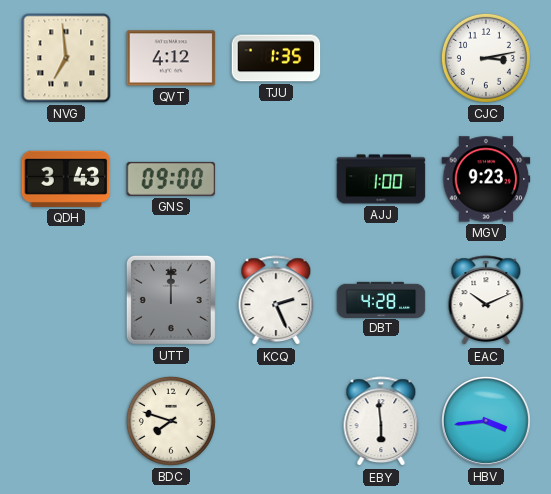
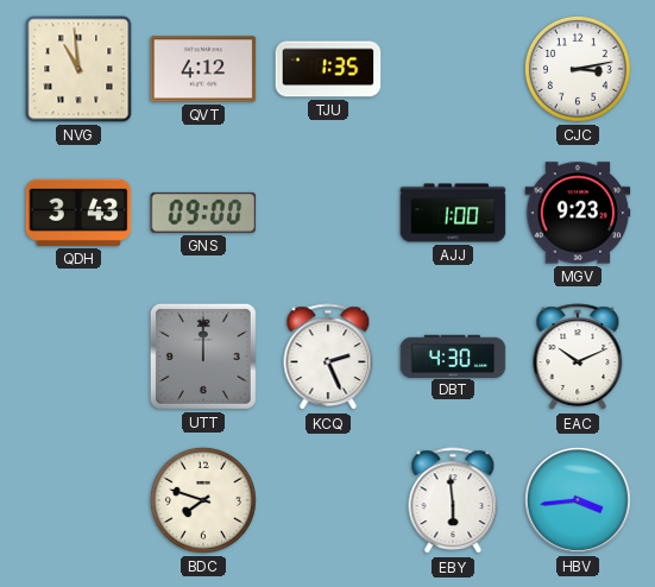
NVG: 6:59 -> 10:59 (78, 69)
DBT: 4:28 -> 4:30 (453, 355)
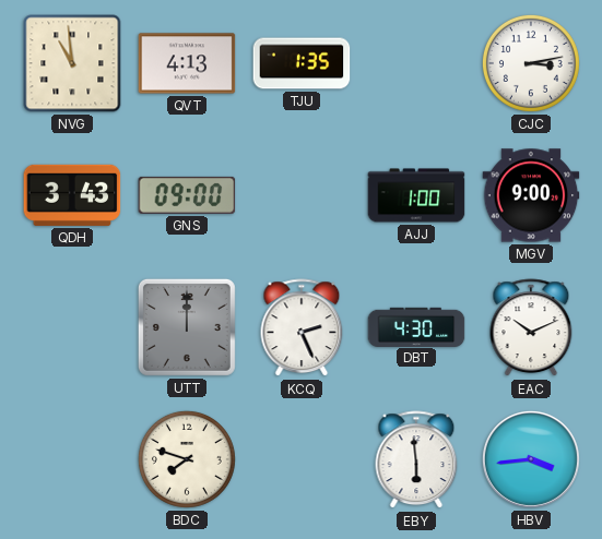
QVT: 4:12 -> 4:13 (187, 63)
MGV: 9:23 -> 9:00 (531, 195)
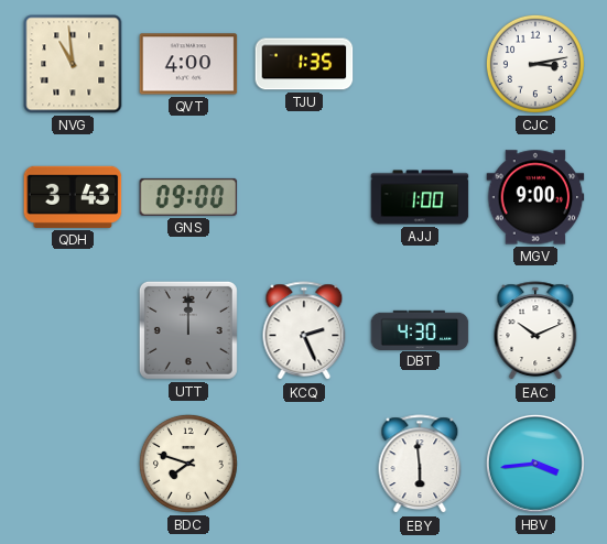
QVT: 4:13 -> 4:00 (188, 64)
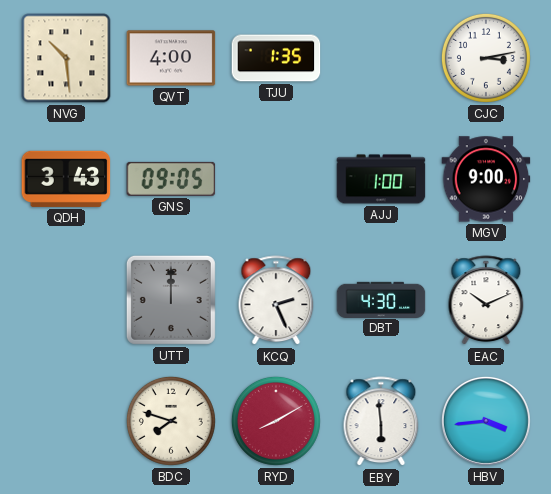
NVG: 10:59 -> 10:29 (66, 58)
GNS: 09:00 -> 09:05 (171, 179)
RYD: none -> 8:10 (276, 421)
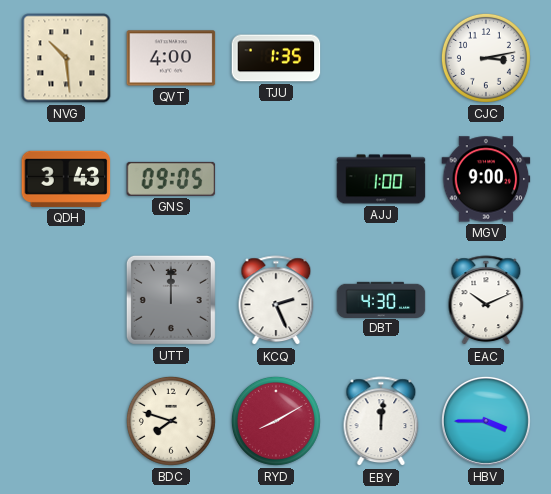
EBY: 5:59 -> 12:01 (381, 422)
HBV: 3:44 -> 3:45 (486, 421)
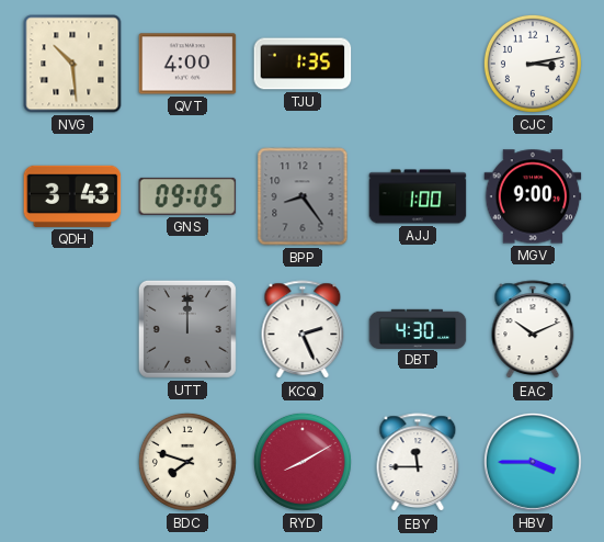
BPP: none -> 8:24 (303, 196)
EBY: 12:01 -> 11:45 (418, 463)
